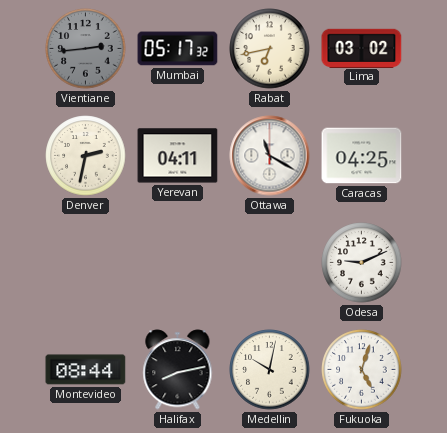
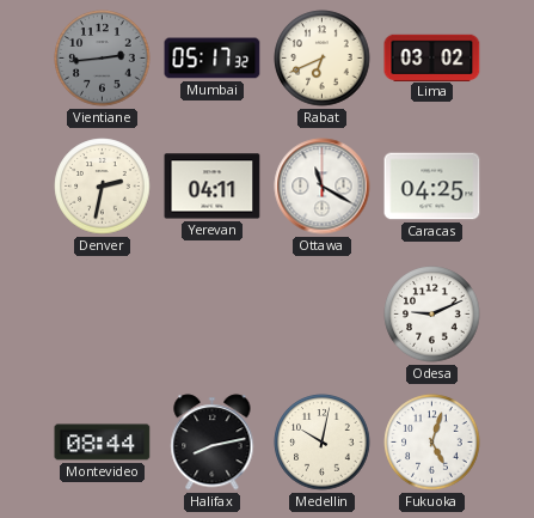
Rabat: 6:43 -> 6:41 (323, 59)
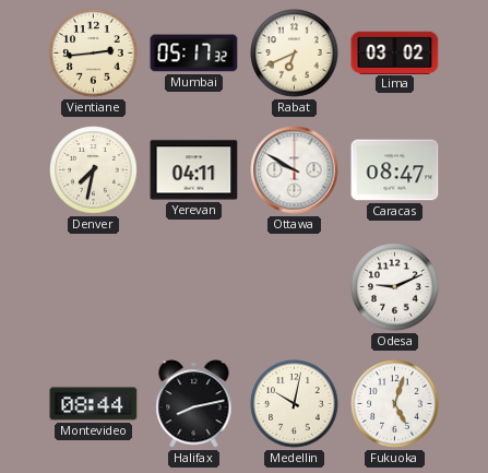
Vientiane dial: grey -> cream (94, 54)
Denver: 2:32 -> 7:32 (94, 170)
Ottawa: 11:20 -> 9:50 (295, 170)
Caracas: 04:25 -> 08:47 (395, 170)
